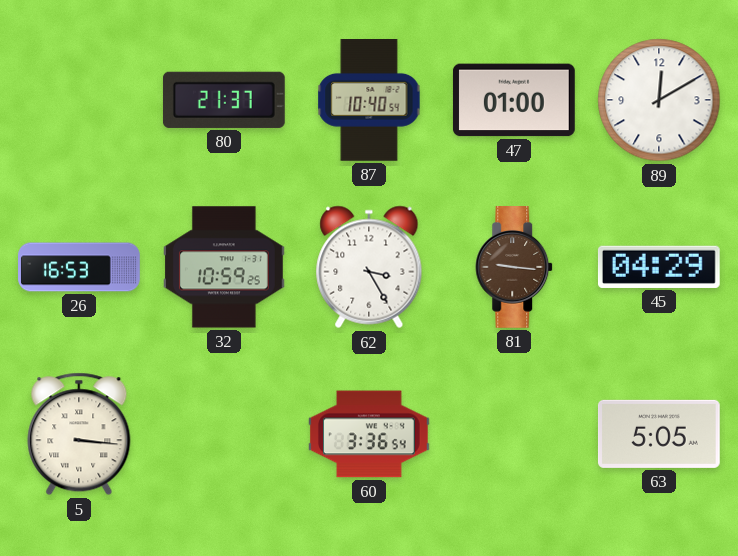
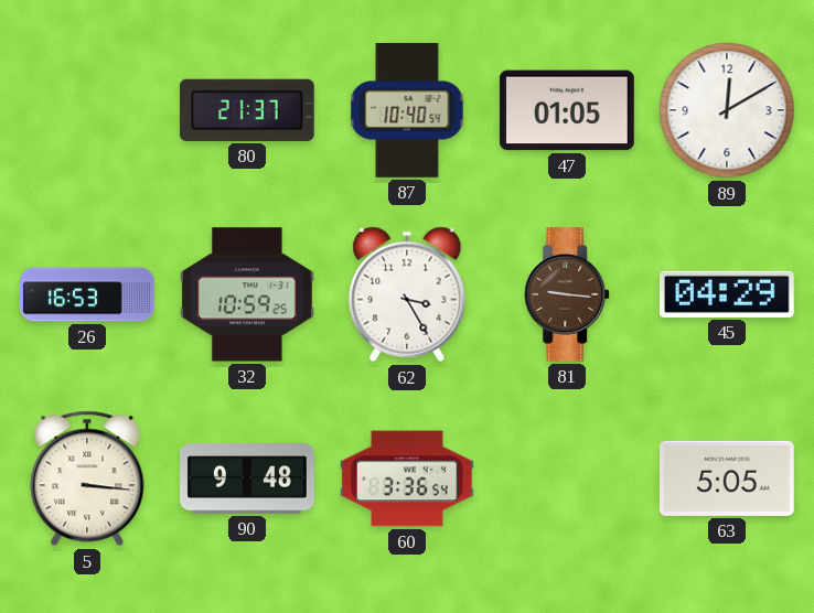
47: 01:00 -> 01:05 (567, 110)
90: none -> 9:48 (248, 478)
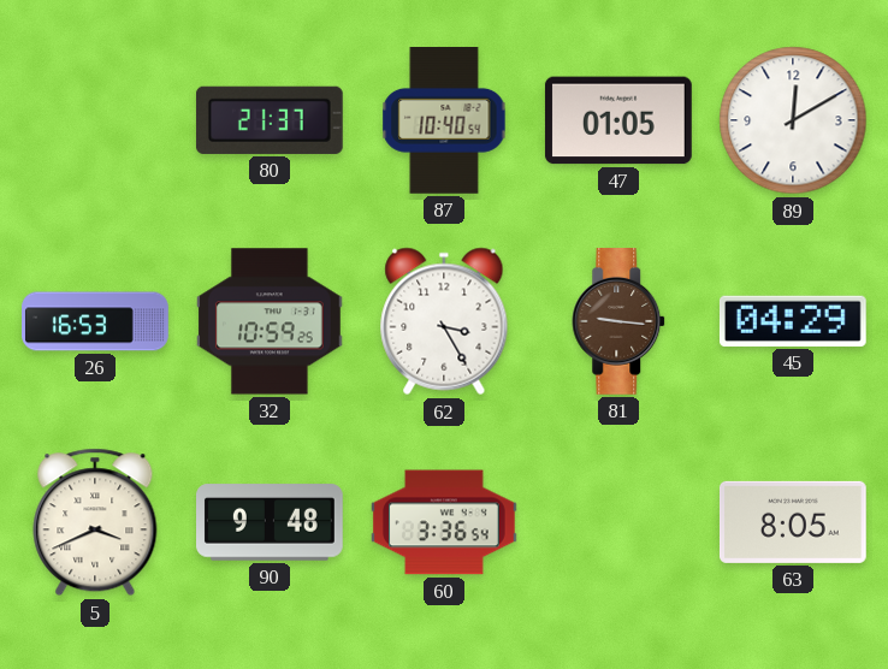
5: 3:16 -> 3:41 (95, 522)
63: 5:05 -> 8:05 (793, 522)
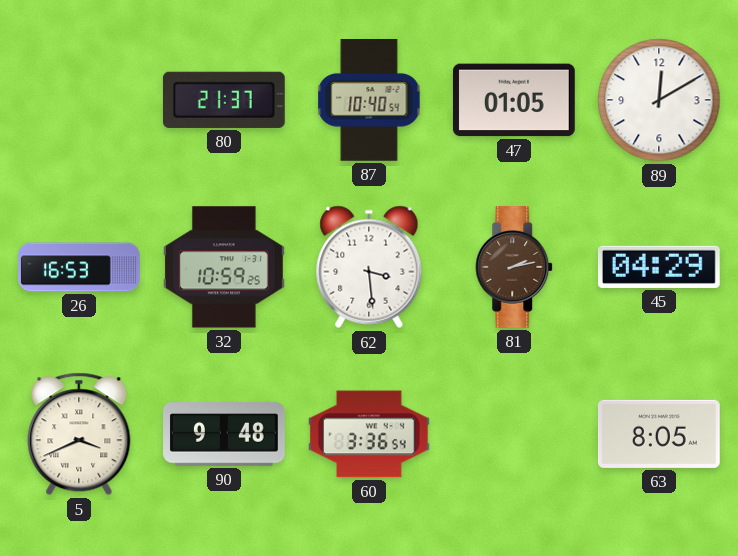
62: 3:25 -> 3:29 (369, 267)
81: 9:16 -> 2:13 (515, 268)
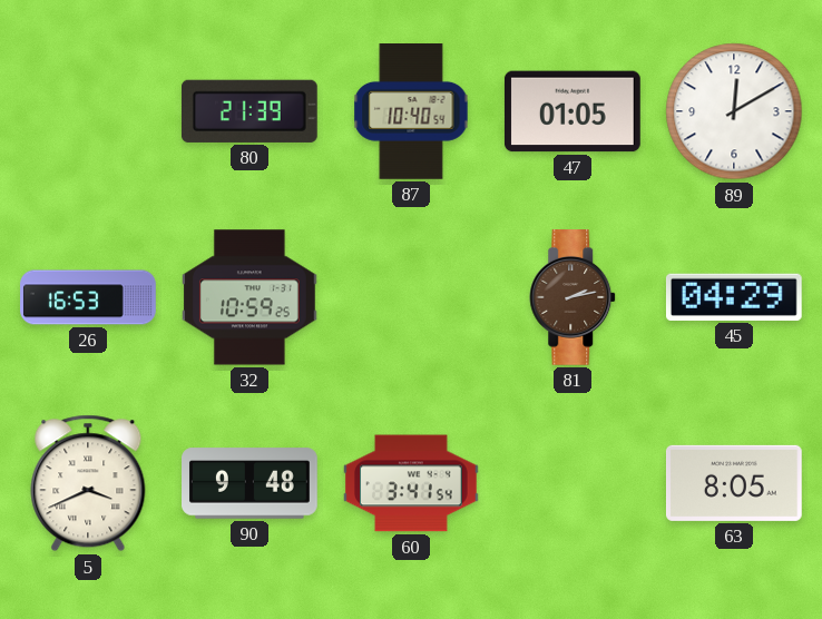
80: 21:37 -> 21:39 (249, 111)
62: 3:29 -> none (369, 267)
60: 3:36 -> 3:41 (411, 483)
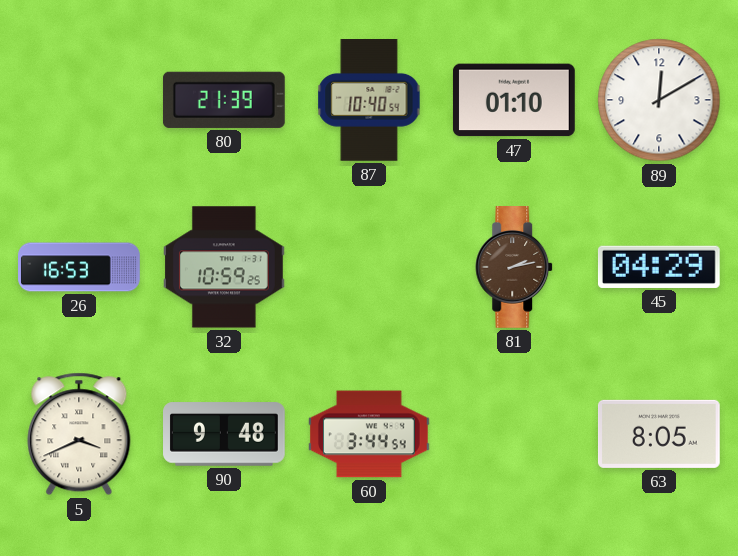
47: 01:05 -> 01:10 (514, 100)
60: 3:41 -> 3:44 (369, 434)
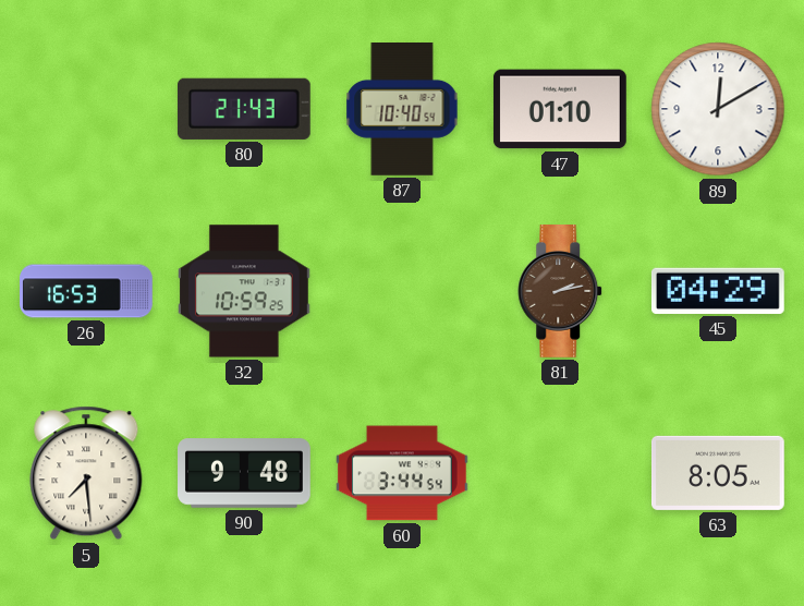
80: 21:39 -> 21:43 (244, 109)
5: 3:41 -> 7:29 (86, 473)
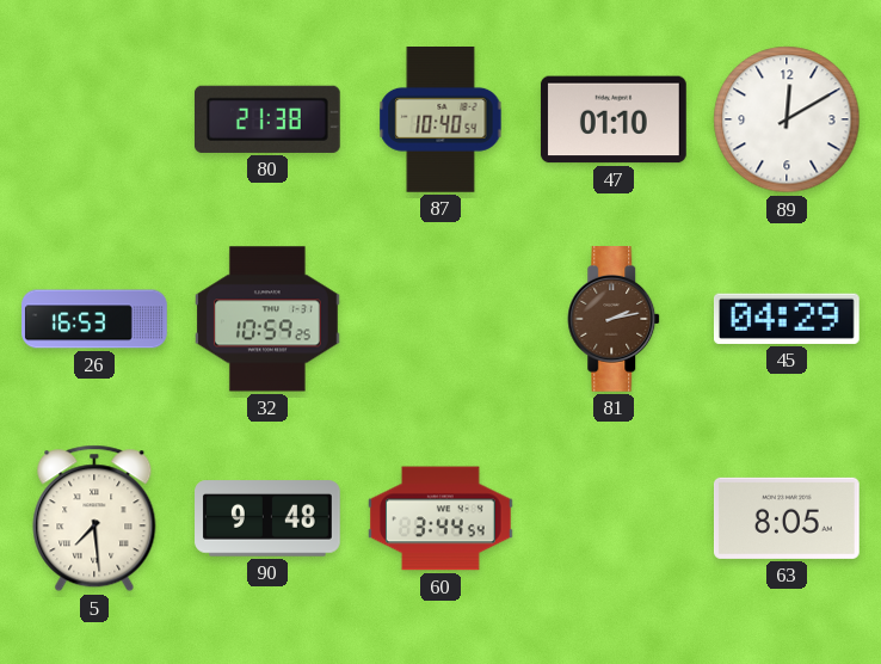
80: 21:43 -> 21:38 (267, 119)
